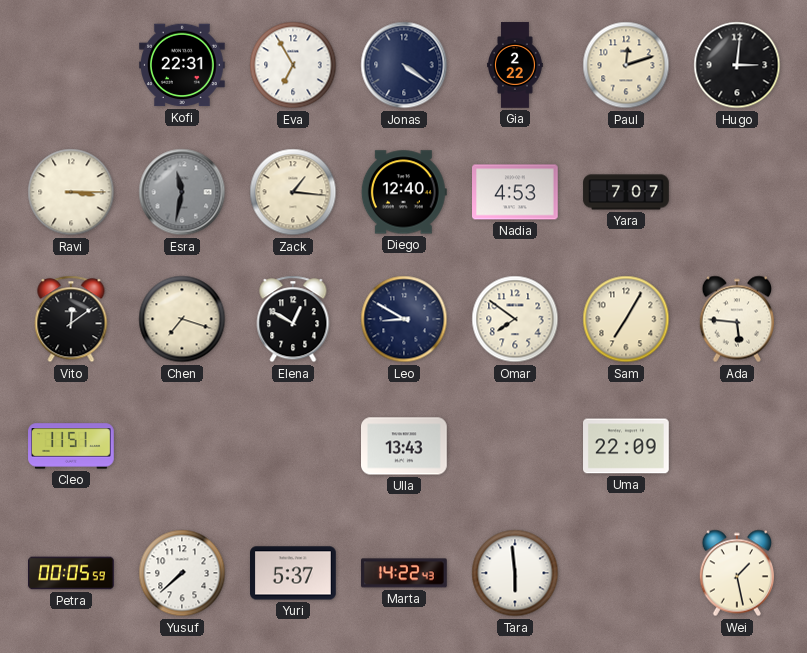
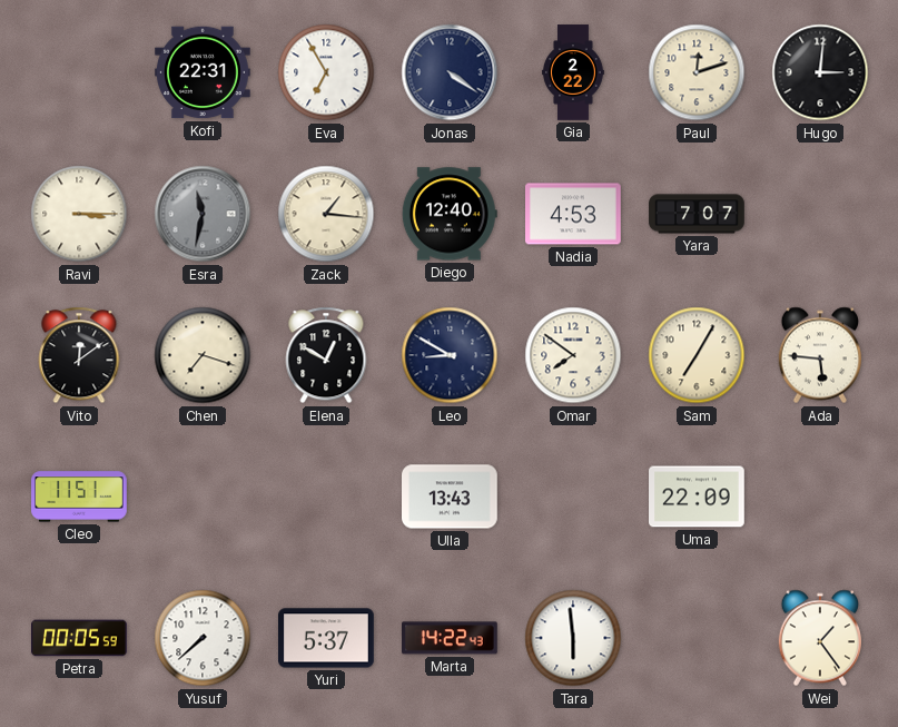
Wei: 1:28 -> 1:24 (819, 638)
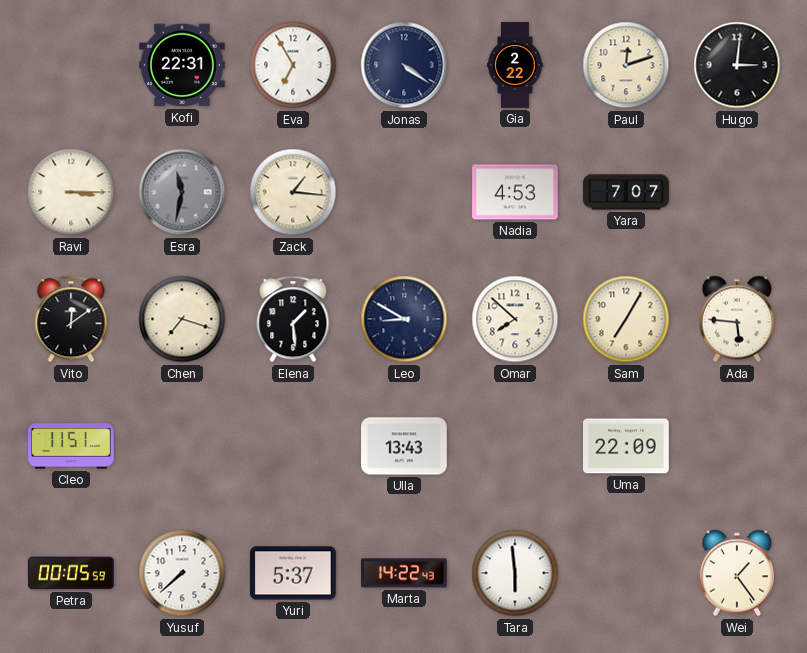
Diego: 12:40 -> none (450, 214)
Elena: 12:50 -> 1:29 (293, 319)
Omar: 7:51 -> 7:52 (515, 319)
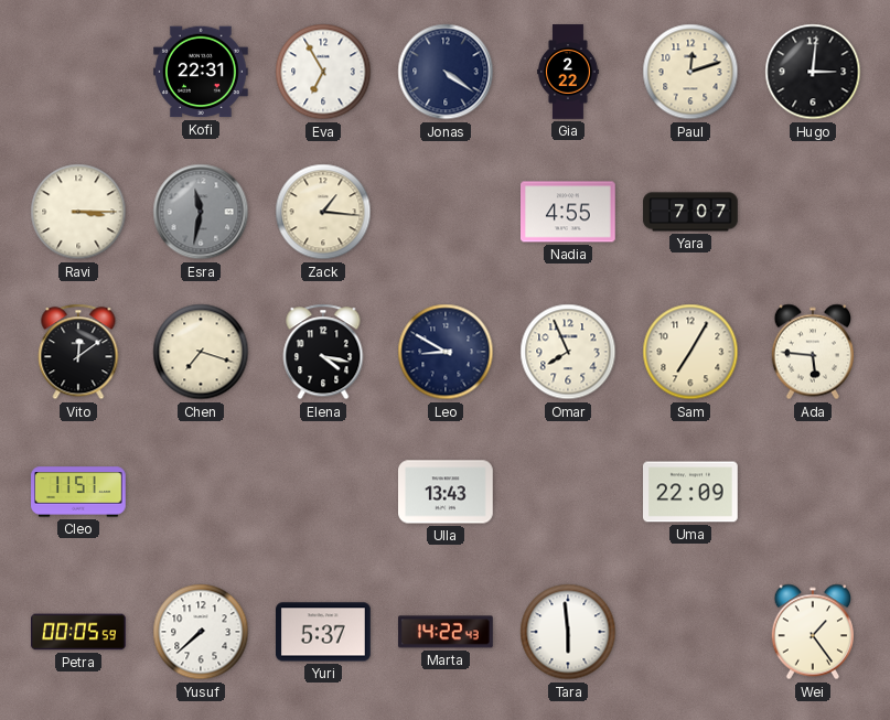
Nadia: 4:53 -> 4:55 (569, 212)
Elena: 1:29 -> 4:17 (323, 352)
Omar: 7:52 -> 7:56 (568, 352)
